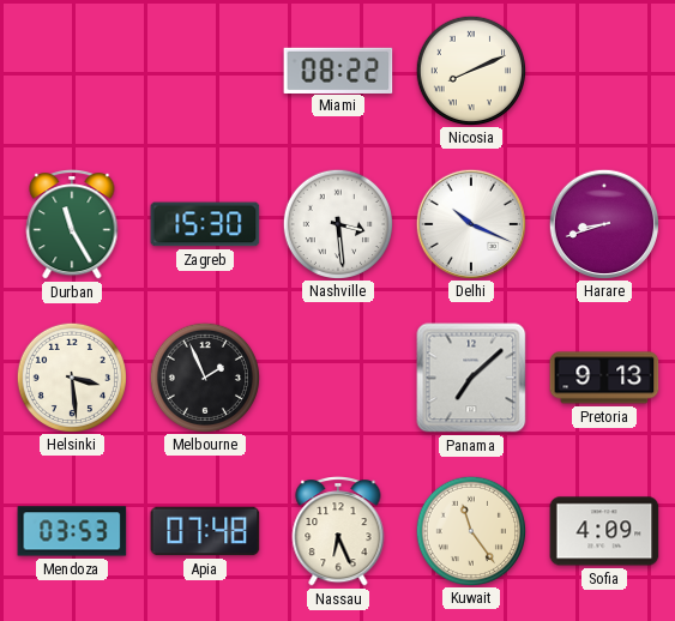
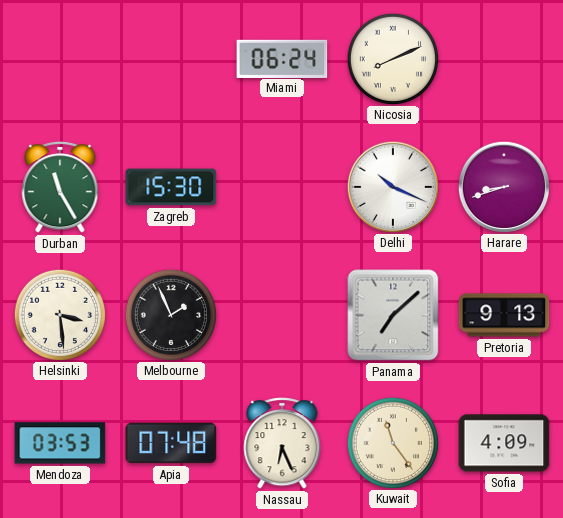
Miami: 08:22 -> 06:24 (282, 58)
Nashville: 3:29 -> none (337, 223)
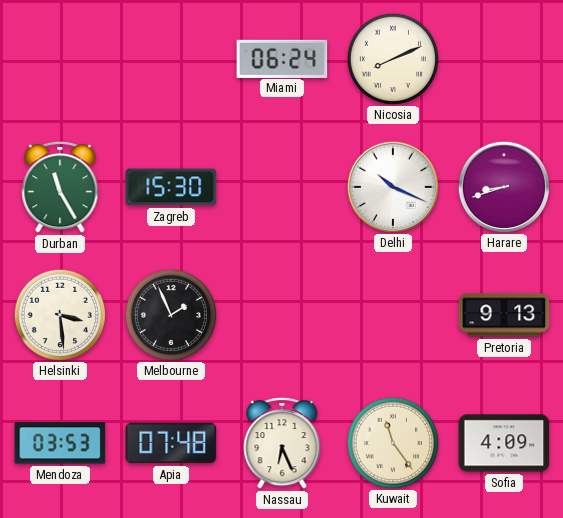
Panama: 7:08 -> none (393, 315)
